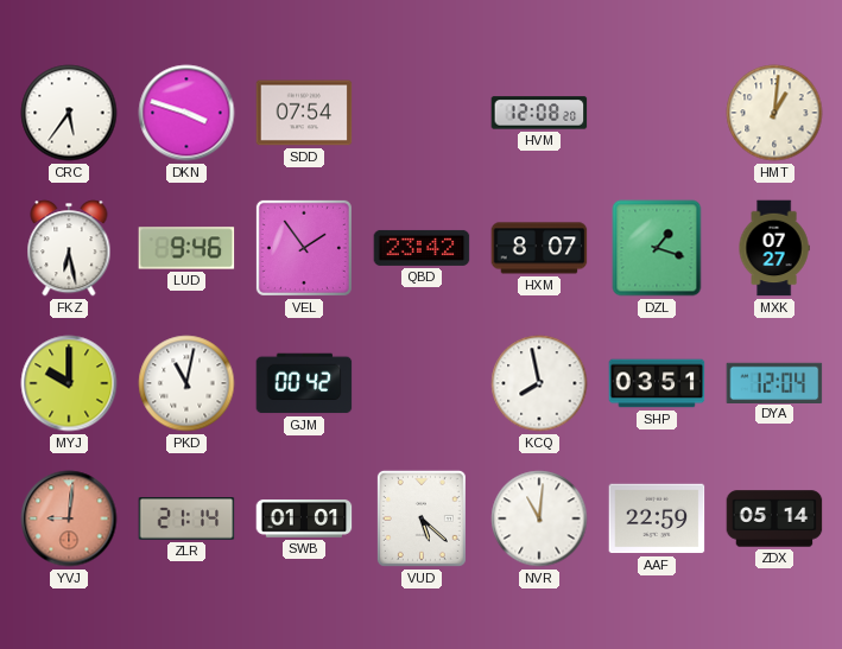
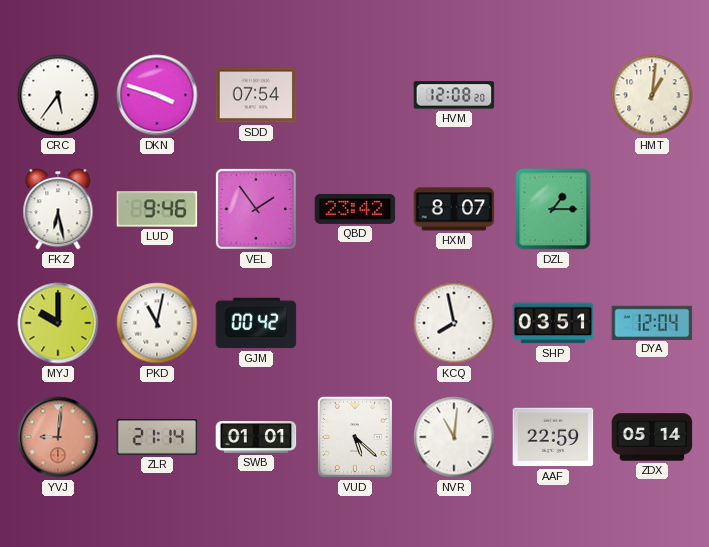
DZL: 1:18 -> 1:15 (553, 209)
MXK: 07:27 -> none (774, 248)
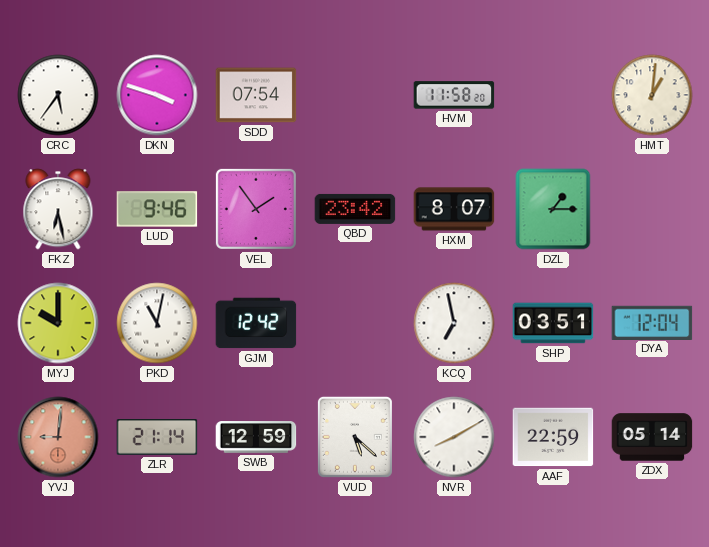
HVM: 12:08 -> 11:58 (454, 95)
GJM: 00:42 -> 12:42 (256, 323)
KCQ: 7:58 -> 6:58 (454, 323)
SWB: 01:01 -> 12:59 (256, 437)
NVR: 11:01 -> 8:10 (454, 437)
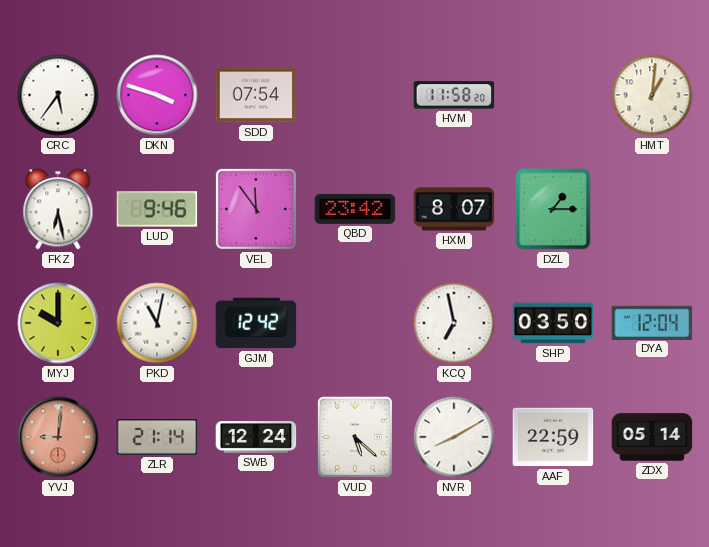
VEL: 1:54 -> 11:54 (256, 209)
SHP: 03:51 -> 03:50 (553, 323)
SWB: 12:59 -> 12:24 (256, 437)
